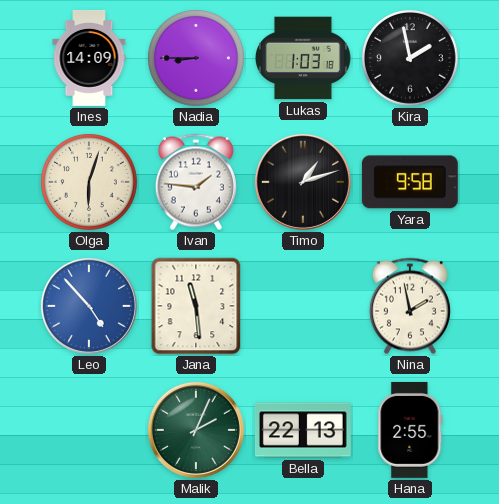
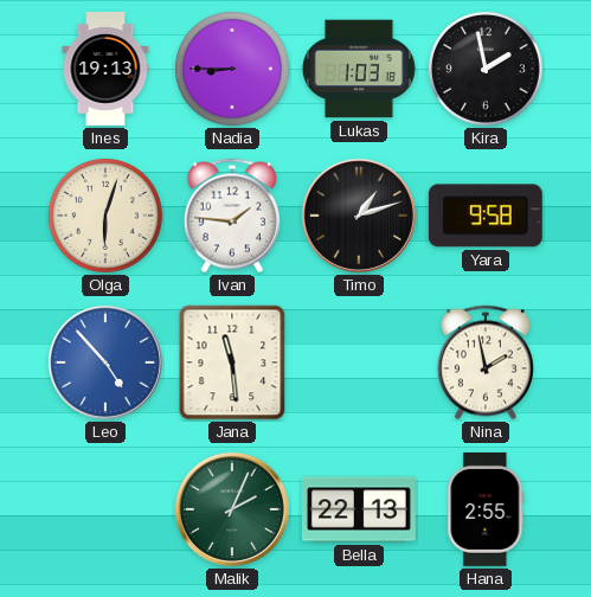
Ines: 14:09 -> 19:13 (105, 69)
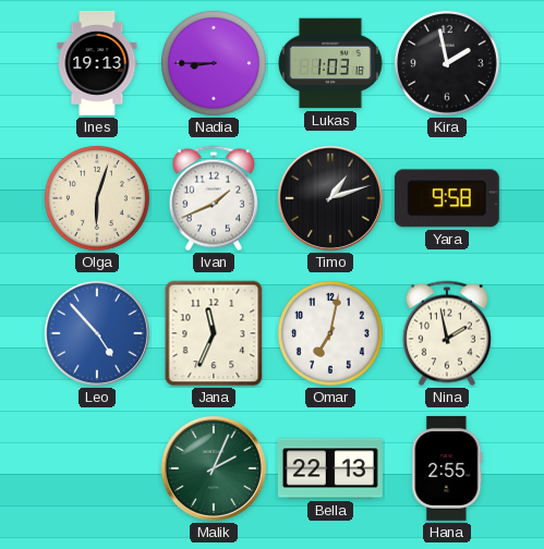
Ivan: 1:46 -> 1:41 (214, 198)
Jana: 11:29 -> 11:34 (214, 333)
Omar: none -> 7:02 (330, 333)
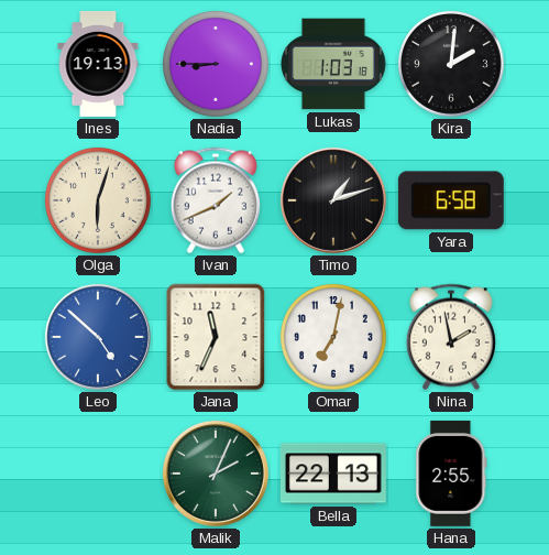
Kira: 1:58 -> 2:01 (451, 64)
Yara: 9:58 -> 6:58 (451, 200)
Leo: 4:53 -> 4:52 (98, 337)
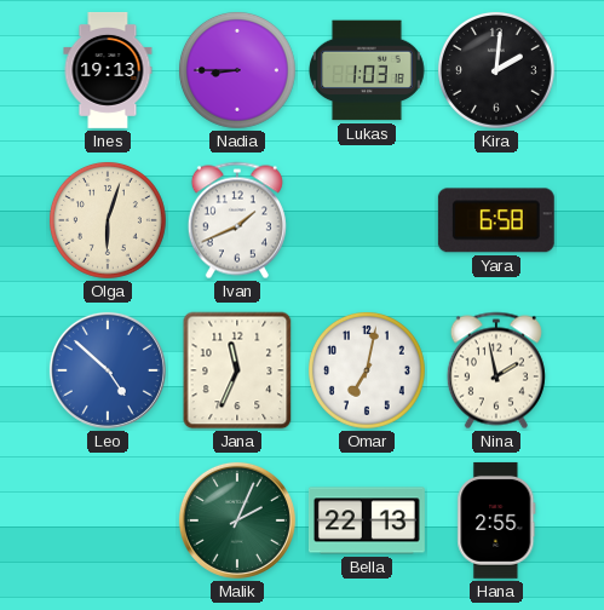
Timo: 1:12 -> none (333, 200)
